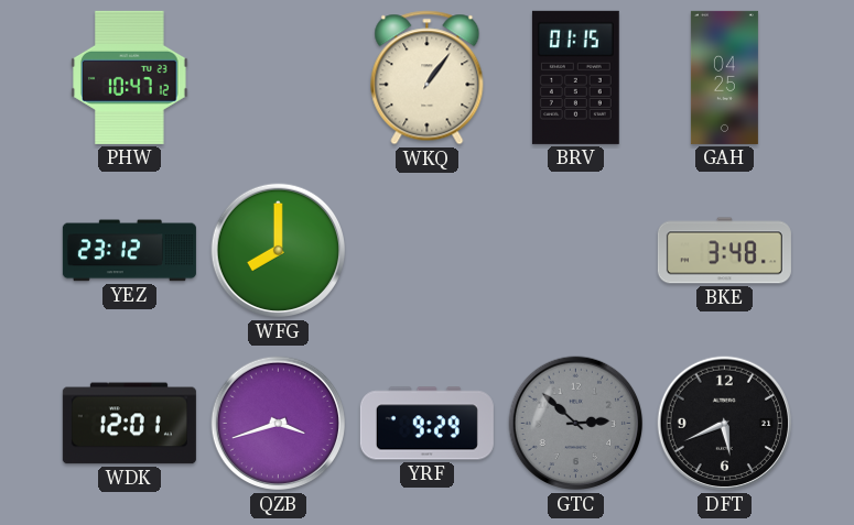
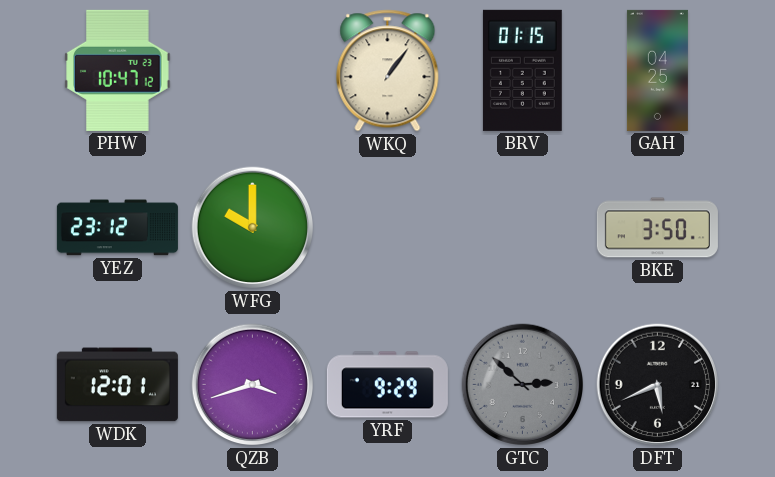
WFG: 8:00 -> 10:00 (253, 228)
BKE: 3:48 -> 3:50 (657, 228)
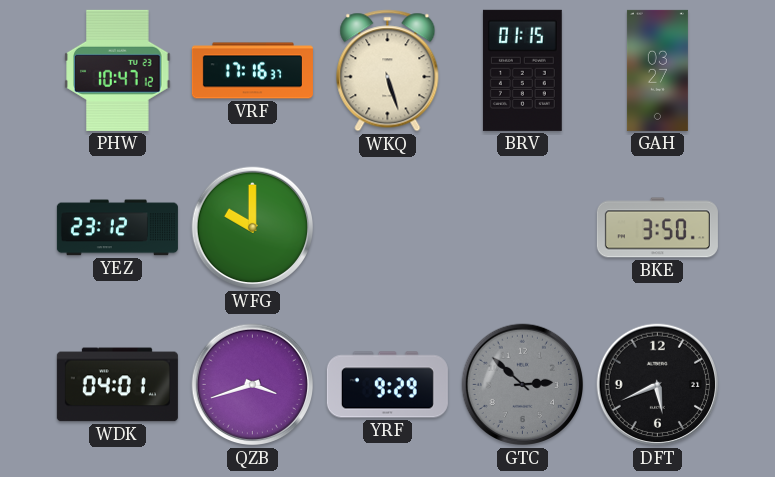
VRF: none -> 17:16 (252, 71)
WKQ: 1:06 -> 5:27 (388, 71)
GAH: 04:25 -> 03:27 (657, 70)
WDK: 12:01 -> 04:01 (117, 385)
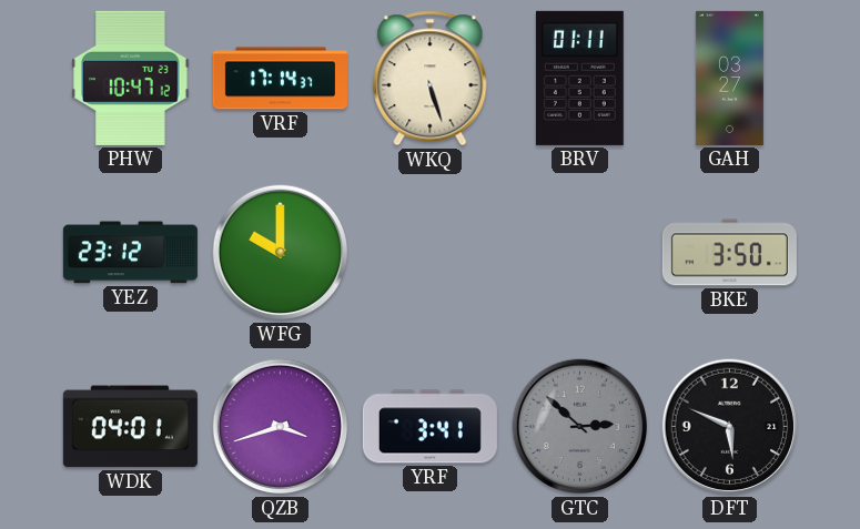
VRF: 17:16 -> 17:14 (280, 79)
BRV: 01:15 -> 01:11 (579, 78)
YRF: 9:29 -> 3:41 (429, 427)
DFT: 5:41 -> 5:49 (730, 427)
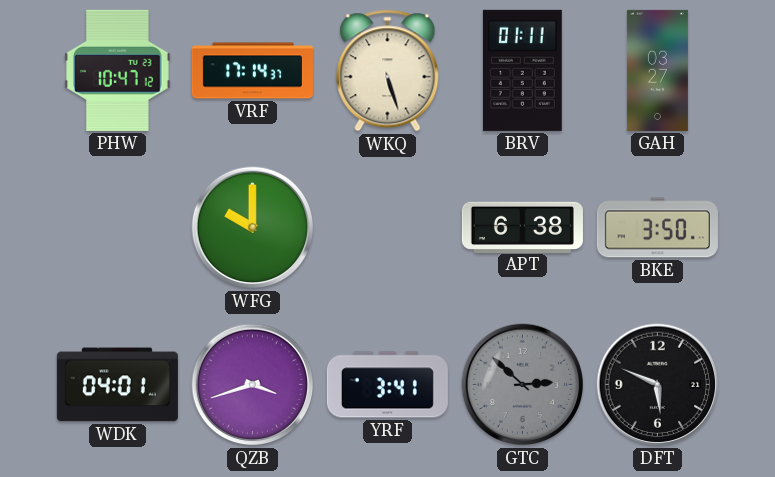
YEZ: 23:12 -> none (130, 253)
APT: none -> 6:38 (522, 227)
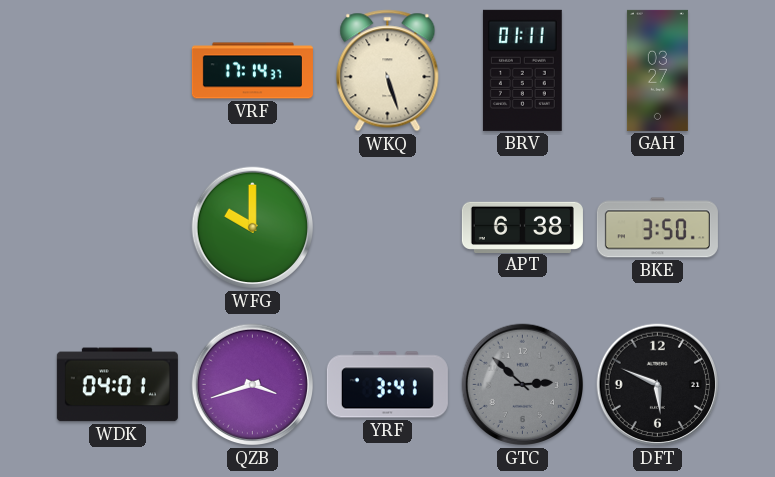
PHW: 10:47 -> none (118, 70)
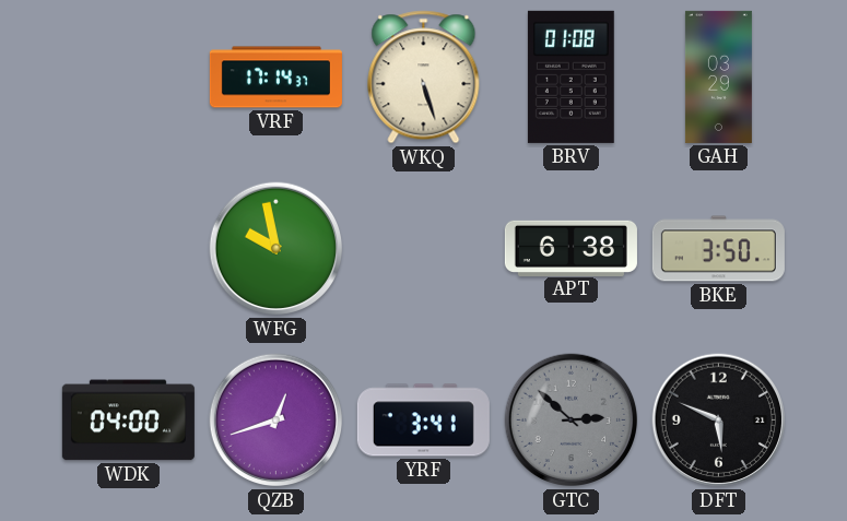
BRV: 01:11 -> 01:08 (570, 76)
GAH: 03:27 -> 03:29 (718, 76)
WFG: 10:00 -> 9:58 (277, 249)
WDK: 04:01 -> 04:00 (128, 421)
QZB: 3:42 -> 12:42 (277, 421)
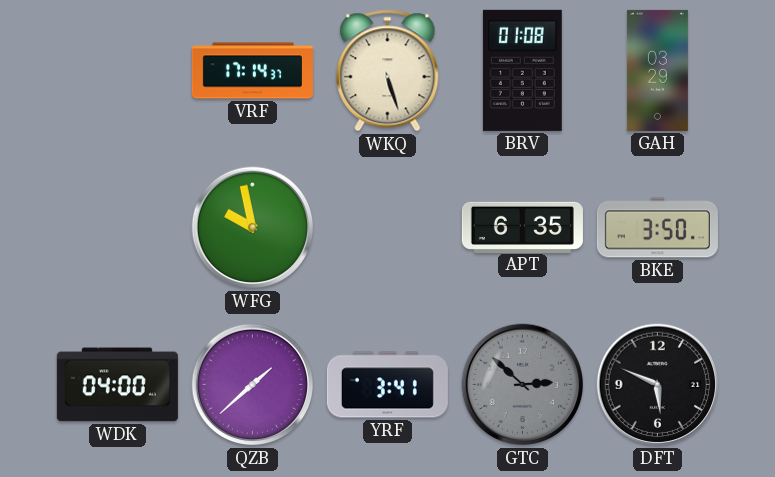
APT: 6:38 -> 6:35 (522, 227)
QZB: 12:42 -> 1:38 (253, 385)
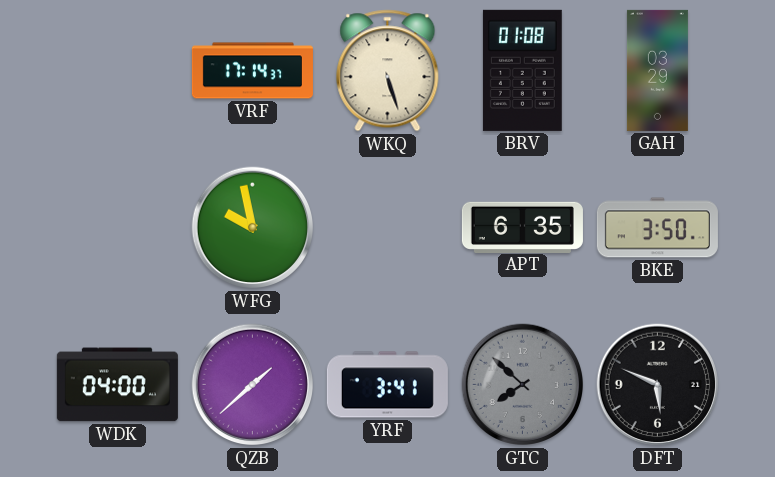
GTC: 2:52 -> 7:52 (523, 385)
